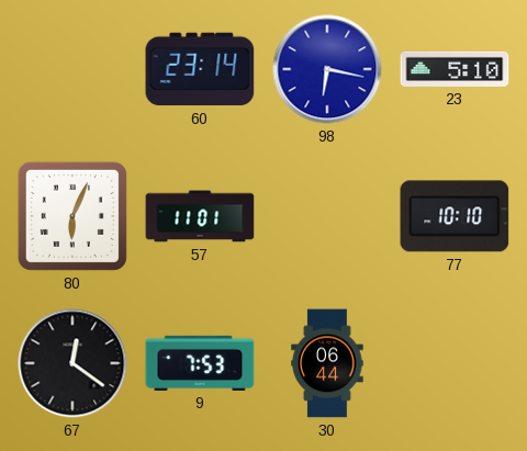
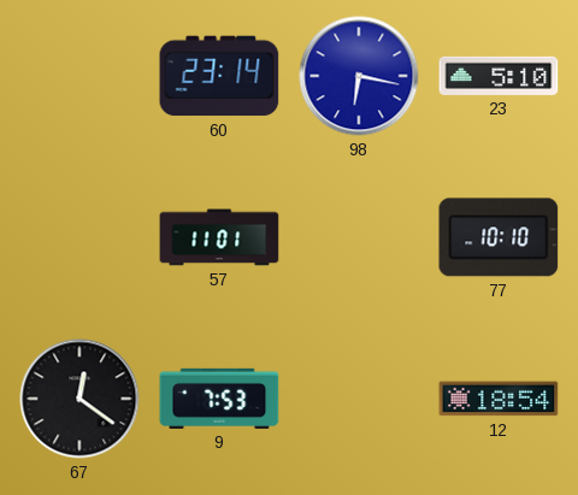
80: 6:04 -> none (72, 216)
30: 06:44 -> none (327, 363)
12: none -> 18:54 (499, 399)
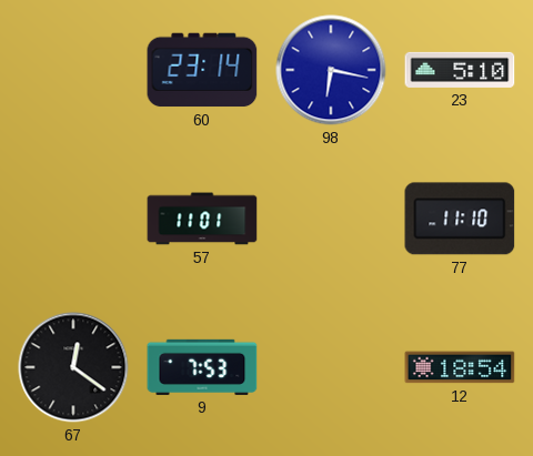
77: 10:10 -> 11:10 (460, 219)
